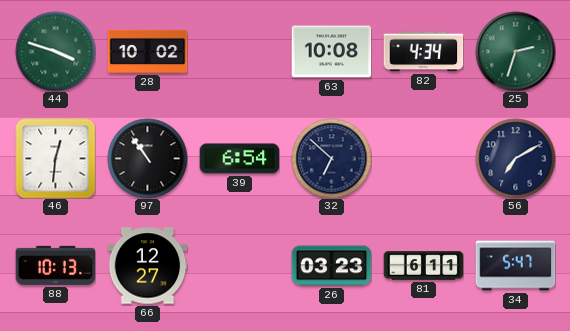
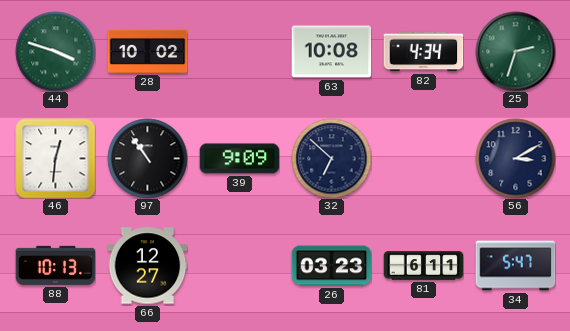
39: 6:54 -> 9:09 (239, 159)
56: 7:10 -> 3:10 (515, 158)
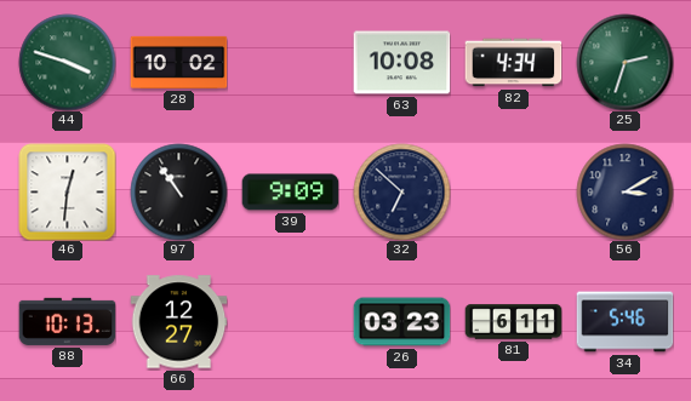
34: 5:47 -> 5:46 (624, 322)
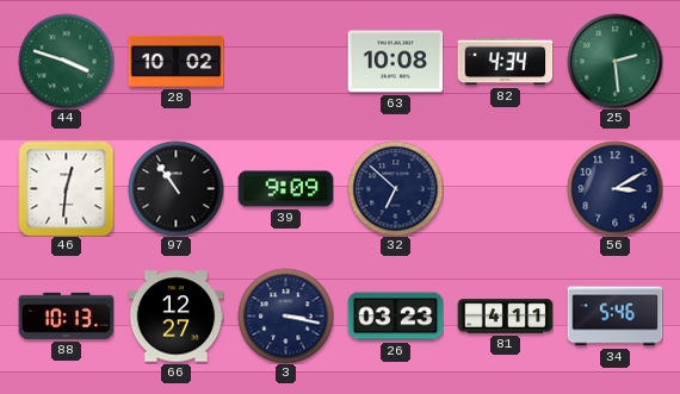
25: 2:33 -> 2:29 (614, 61)
3: none -> 3:17 (285, 315)
81: 6:11 -> 4:11 (505, 317)
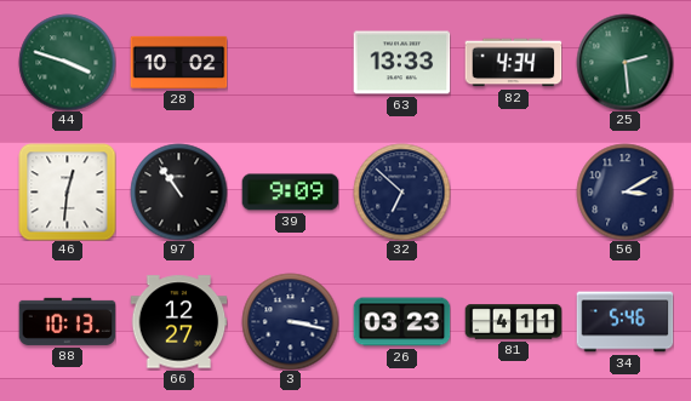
63: 10:08 -> 13:33 (401, 63)
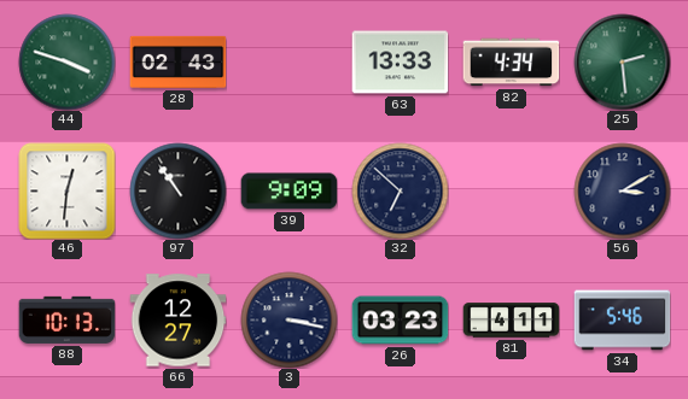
28: 10:02 -> 02:43 (177, 61)
